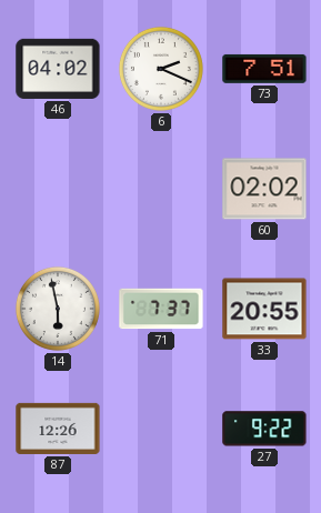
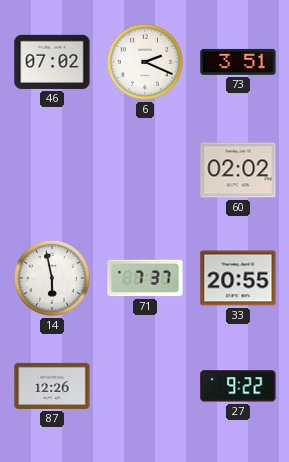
46: 04:02 -> 07:02 (52, 62)
73: 7:51 -> 3:51 (238, 62)
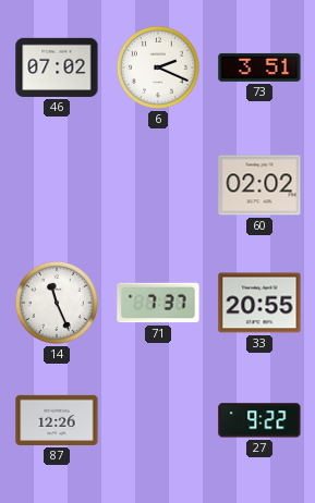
14: 5:58 -> 11:26 (57, 303)
